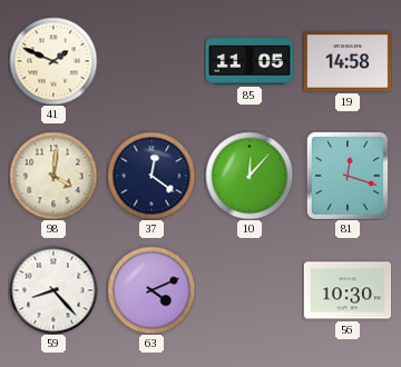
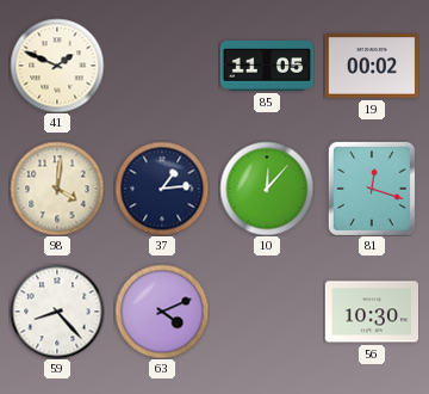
19: 14:58 -> 00:02 (372, 66)
37: 12:21 -> 1:14 (162, 189)
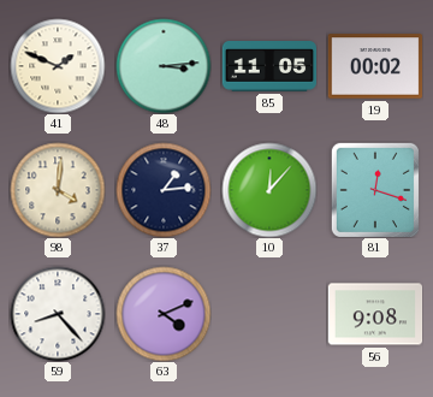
48: none -> 3:14 (164, 66)
56: 10:30 -> 9:08 (375, 314)
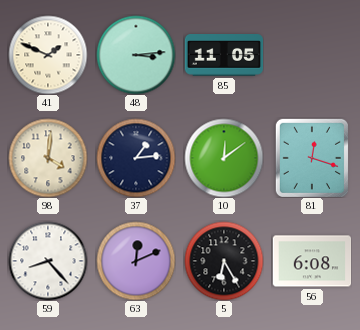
19: 00:02 -> none (375, 66)
10: 12:07 -> 12:09 (224, 158)
63: 4:11 -> 12:11 (136, 261)
5: none -> 6:25 (224, 261)
56: 9:08 -> 6:08 (312, 261)
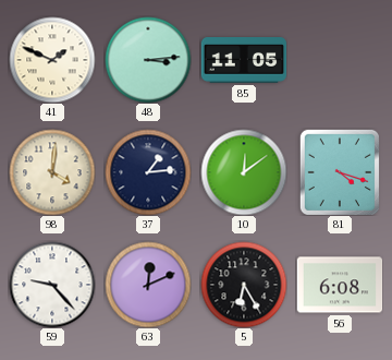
81: 12:18 -> 4:18 (340, 172)
59: 8:23 -> 9:23 (52, 285)
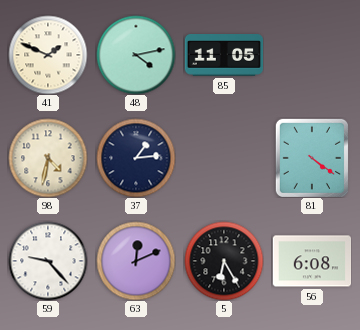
48: 3:14 -> 4:13 (136, 55)
98: 4:01 -> 4:32 (48, 158)
10: 12:09 -> none (244, 172)
81: 4:18 -> 4:21 (312, 158)
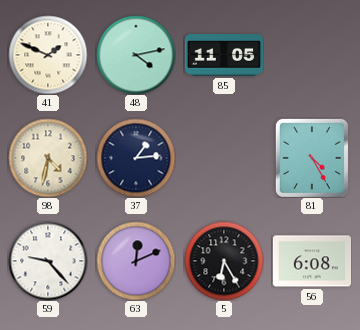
81: 4:21 -> 4:25 (312, 158)
